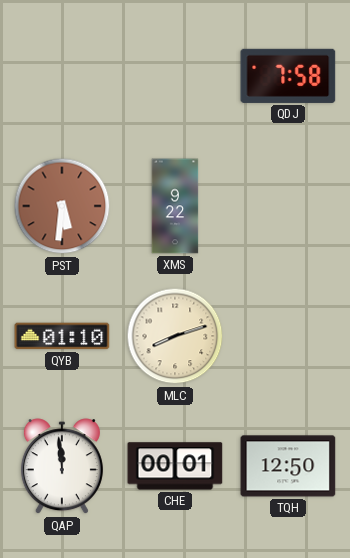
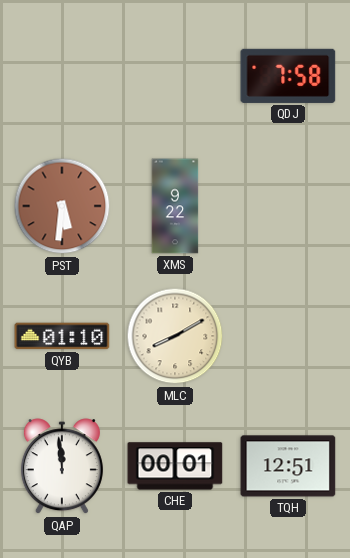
MLC: 8:12 -> 8:10 (175, 336)
TQH: 12:50 -> 12:51 (288, 466)
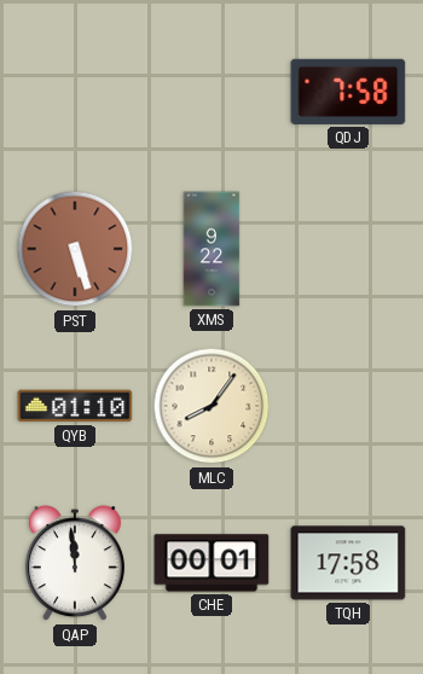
PST: 5:31 -> 5:27 (75, 249)
MLC: 8:10 -> 8:06 (211, 406)
TQH: 12:51 -> 17:58 (348, 563)
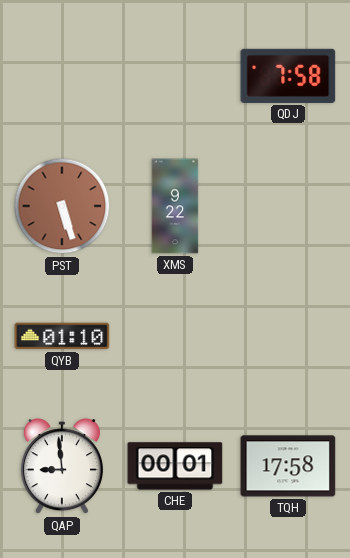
MLC: 8:06 -> none (211, 406)
QAP: 11:59 -> 8:59 (62, 467)
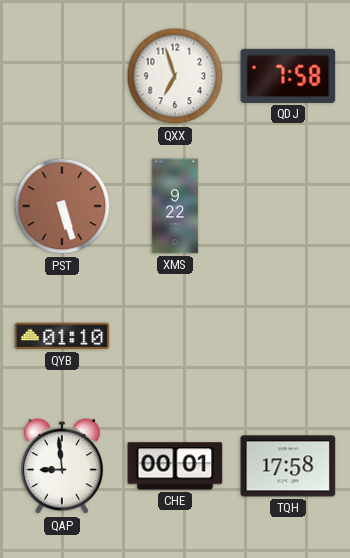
QXX: none -> 6:57 (175, 76)
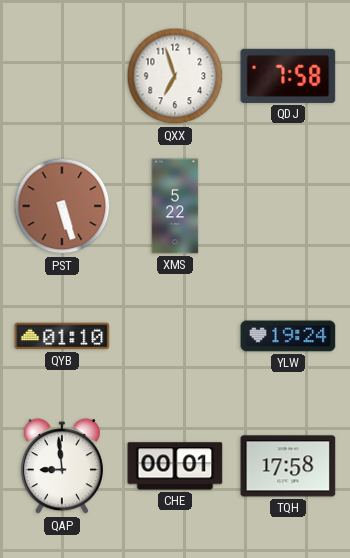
XMS: 9:22 -> 5:22 (175, 206)
YLW: none -> 19:24 (288, 336)
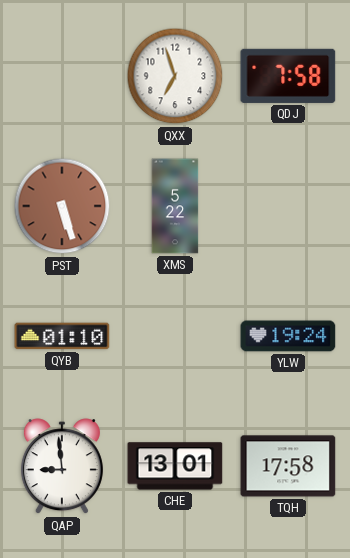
CHE: 00:01 -> 13:01 (175, 466)
